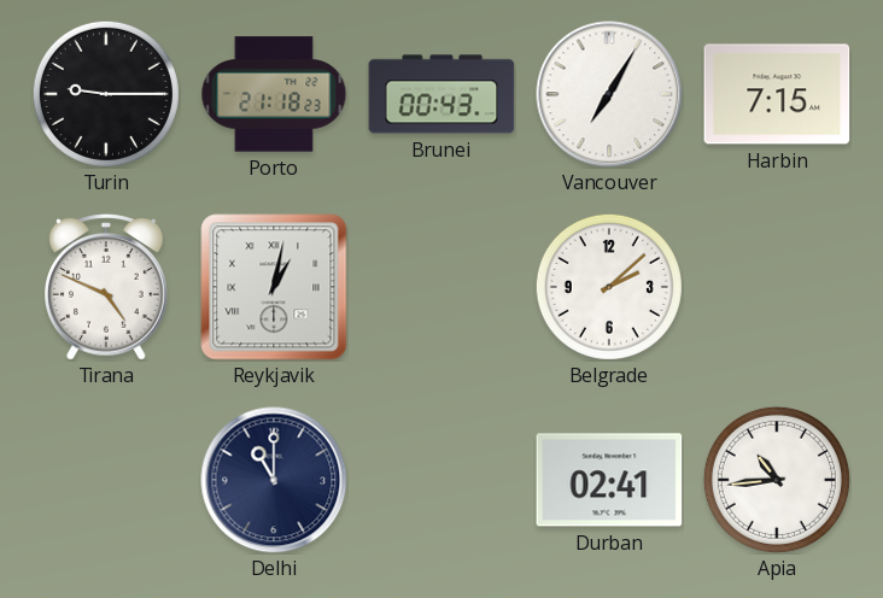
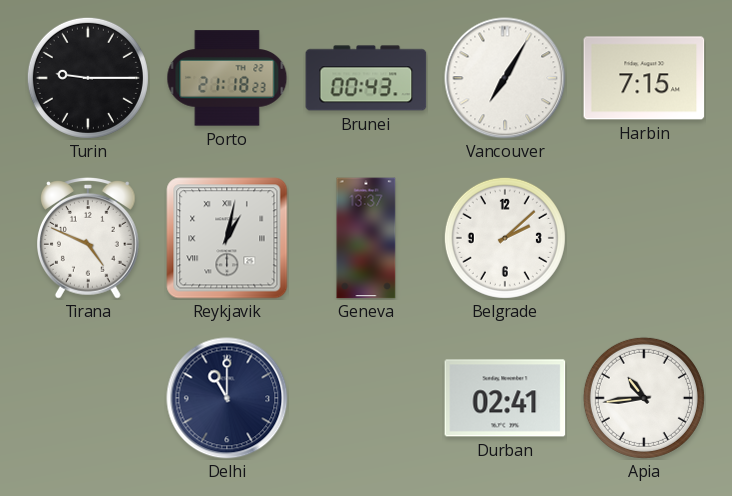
Geneva: none -> 13:37 (366, 238)
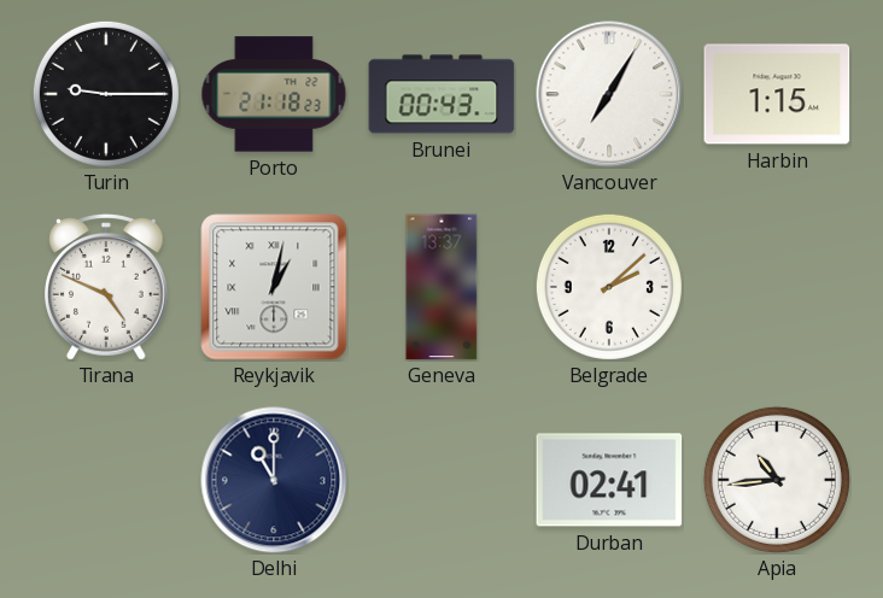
Harbin: 7:15 -> 1:15 (777, 94)
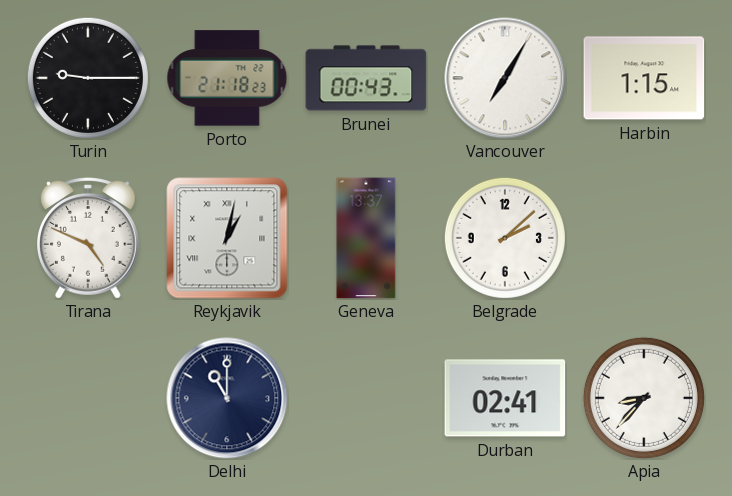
Apia: 10:44 -> 8:37 (644, 398)
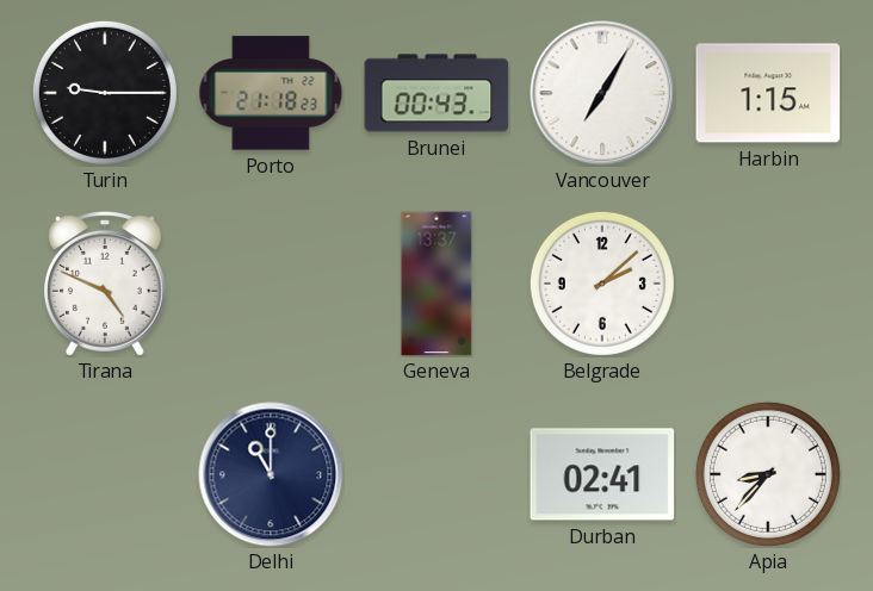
Reykjavik: 1:02 -> none (227, 238)
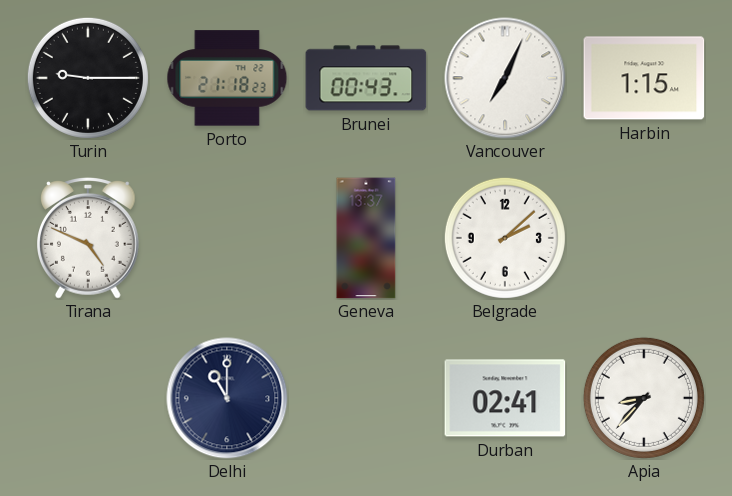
Vancouver: 7:05 -> 7:04 (505, 78)
